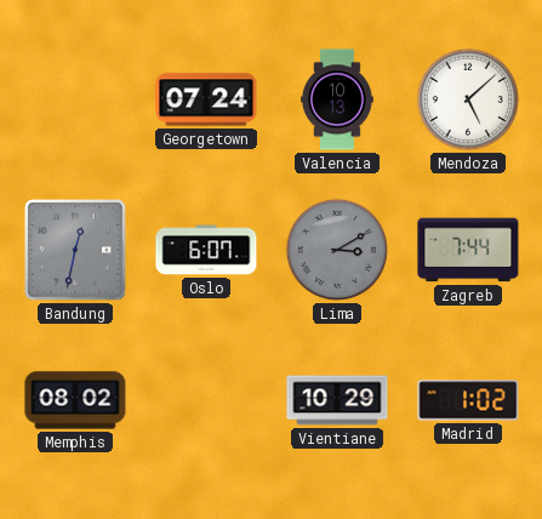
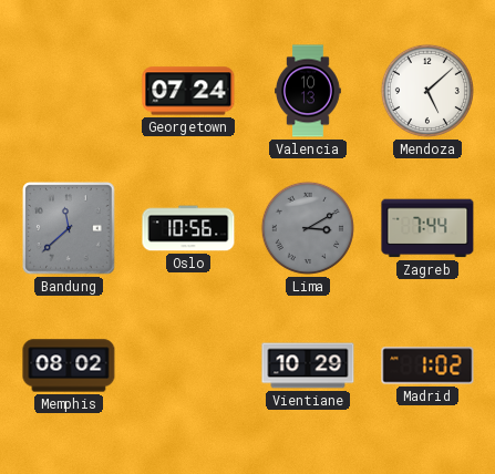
Bandung: 12:32 -> 11:38 (69, 228)
Oslo: 6:07 -> 10:56 (188, 228)
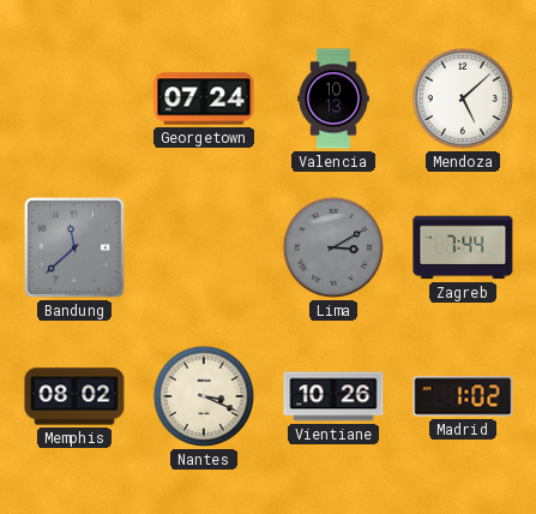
Oslo: 10:56 -> none (188, 228)
Nantes: none -> 3:19 (204, 396)
Vientiane: 10:29 -> 10:26 (333, 396)
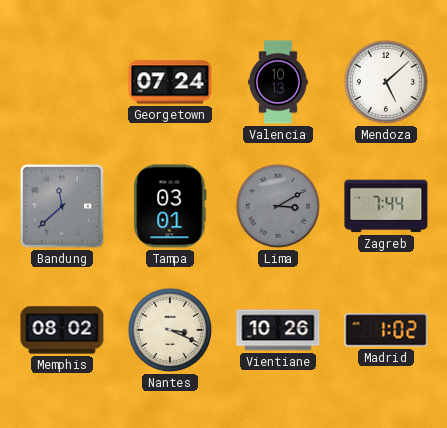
Tampa: none -> 03:01 (170, 206)
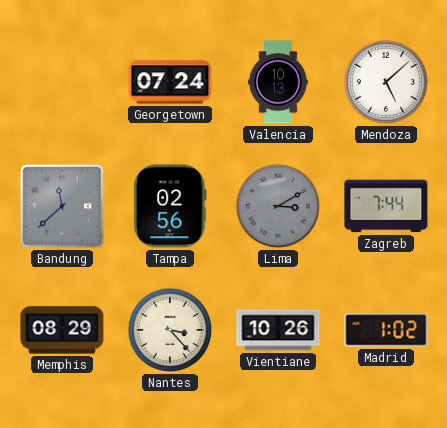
Tampa: 03:01 -> 02:56 (170, 206)
Memphis: 08:02 -> 08:29 (62, 330)
Nantes: 3:19 -> 3:23 (170, 330)
